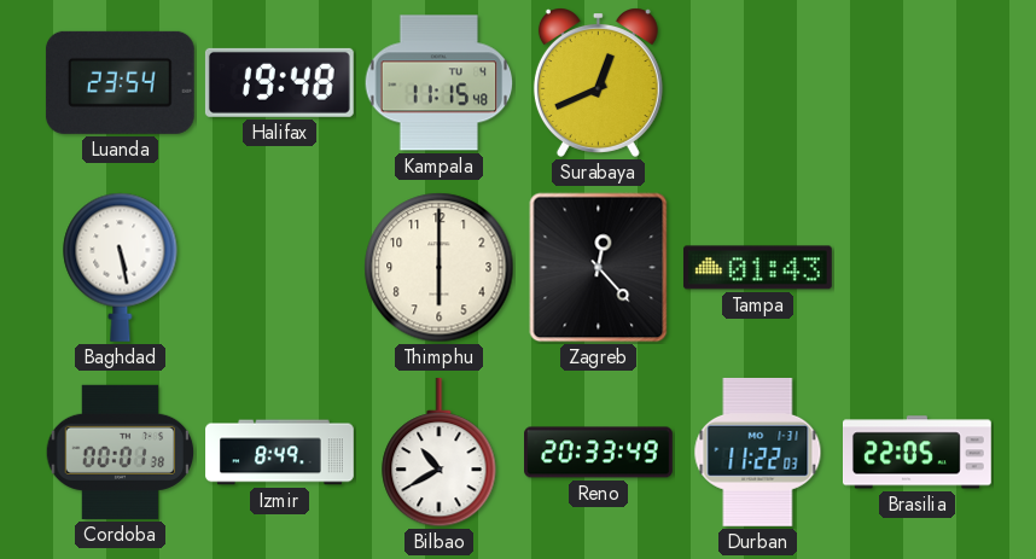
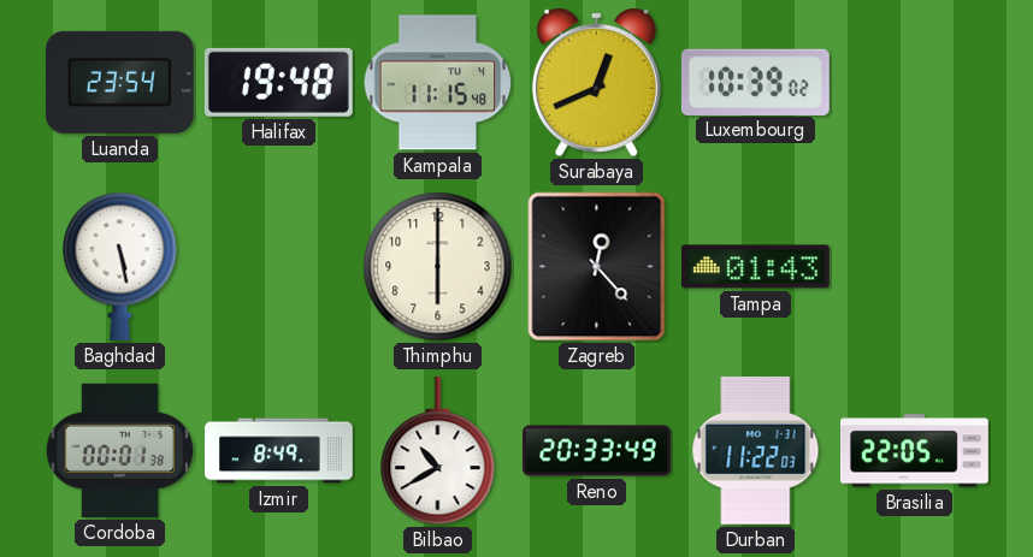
Luxembourg: none -> 10:39 (755, 82)
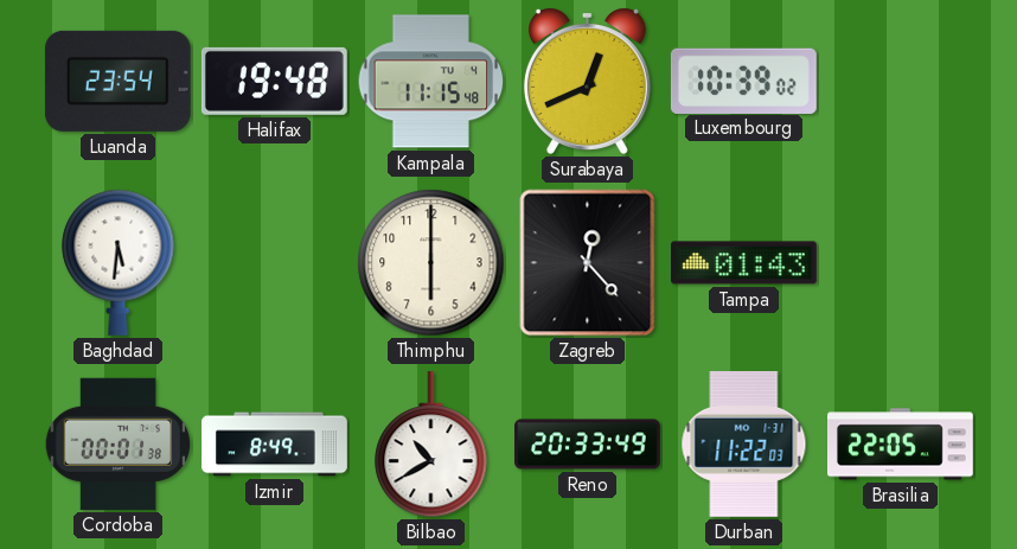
Baghdad: 5:28 -> 5:31 (119, 262)
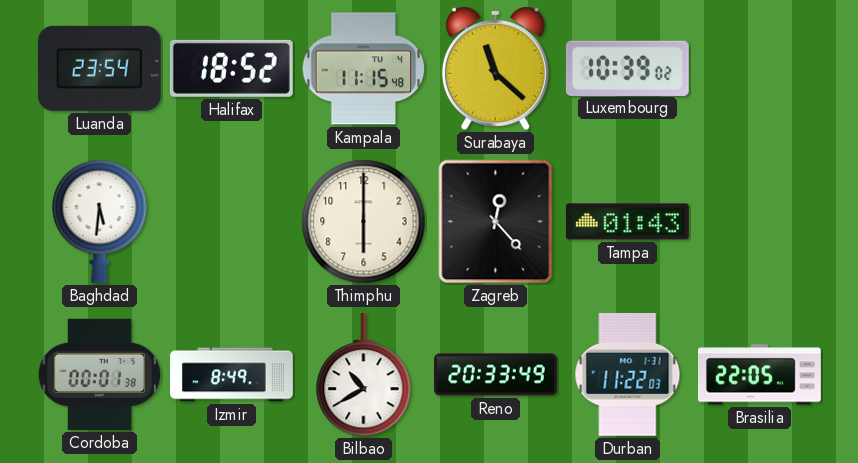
Halifax: 19:48 -> 18:52 (231, 68)
Surabaya: 12:41 -> 11:22 (495, 68)
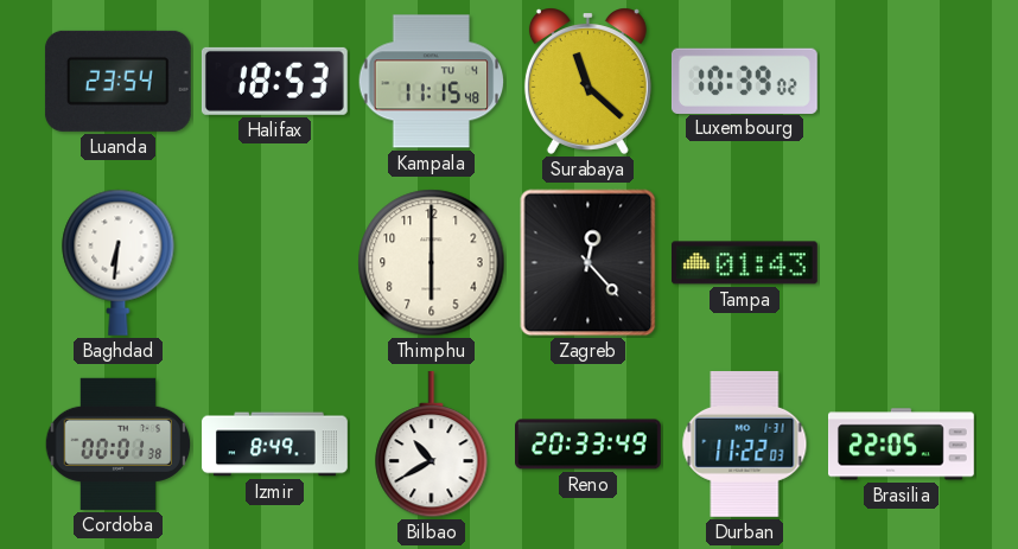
Halifax: 18:52 -> 18:53 (274, 81)
Baghdad: 5:31 -> 6:31 (119, 262)
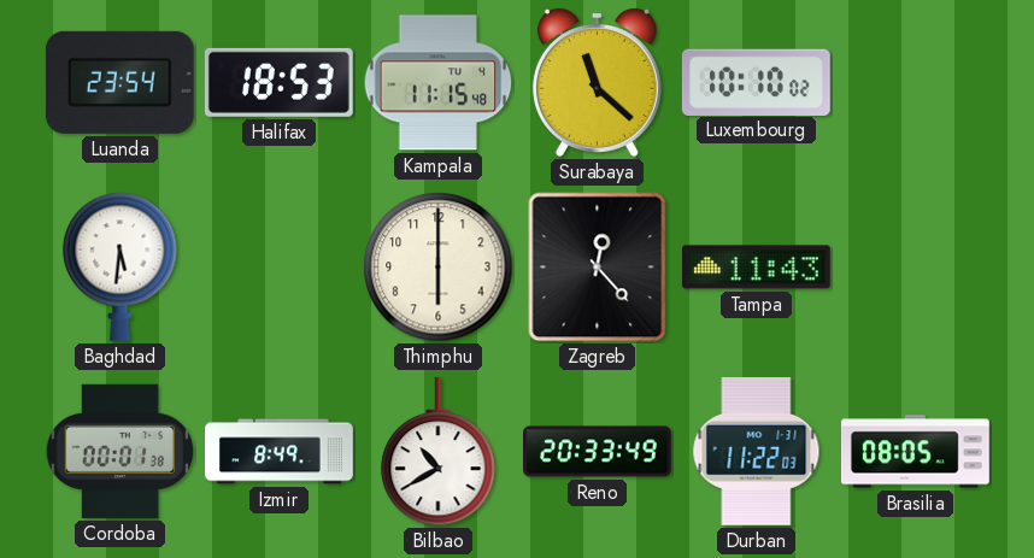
Luxembourg: 10:39 -> 10:10 (756, 82)
Baghdad: 6:31 -> 5:31 (121, 266)
Tampa: 01:43 -> 11:43 (756, 268)
Brasilia: 22:05 -> 08:05 (916, 452)
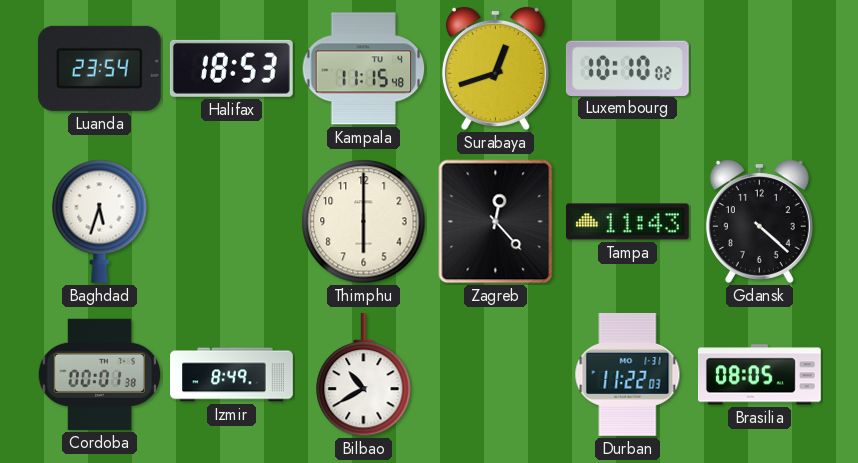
Surabaya: 11:22 -> 12:42 (495, 68)
Baghdad: 5:31 -> 5:33 (100, 221)
Gdansk: none -> 4:22 (759, 221)
Reno: 20:33 -> none (598, 452)
